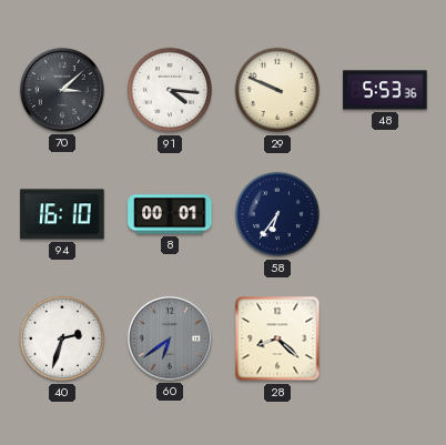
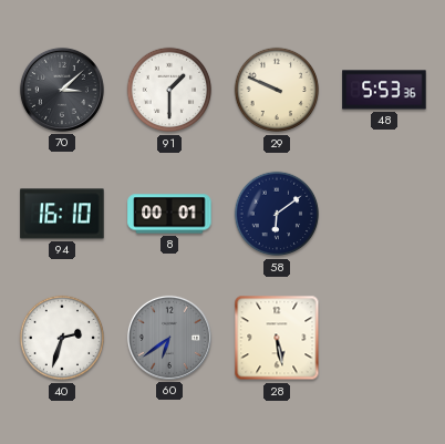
91: 4:16 -> 1:30 (169, 90)
58: 6:36 -> 6:09 (277, 214)
28: 8:22 -> 5:28 (277, 338)
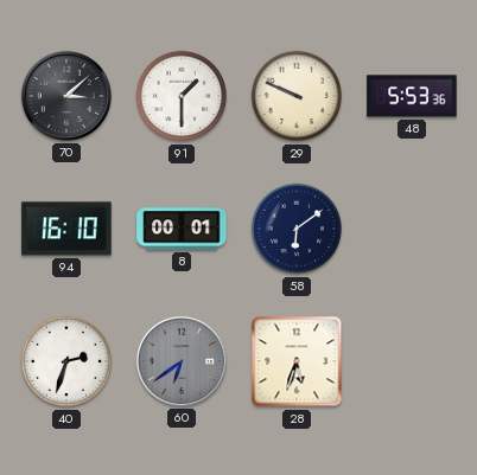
28: 5:28 -> 5:33 (297, 361)
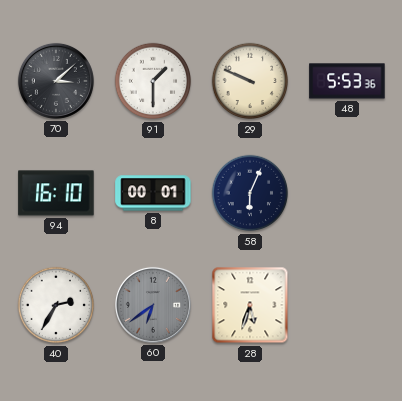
58: 6:09 -> 6:04 (250, 193)
40: 2:33 -> 2:35 (56, 305)
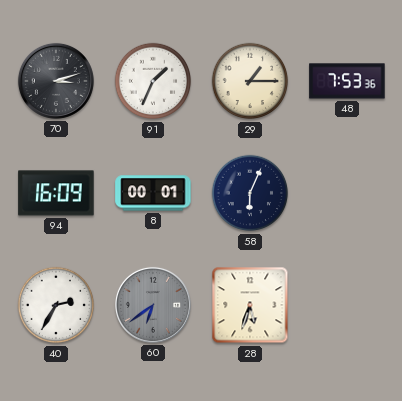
70: 3:08 -> 3:12 (56, 81)
91: 1:30 -> 1:34 (153, 81)
29: 9:49 -> 1:15 (250, 81)
48: 5:53 -> 7:53 (347, 81)
94: 16:10 -> 16:09 (56, 193)
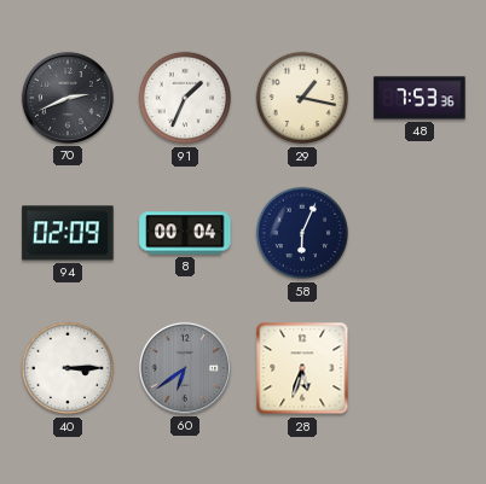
70: 3:12 -> 2:41 (68, 98)
29: 1:15 -> 1:17 (302, 98)
94: 16:09 -> 02:09 (68, 233)
8: 00:01 -> 00:04 (185, 233)
40: 2:35 -> 3:15 (68, 368)
